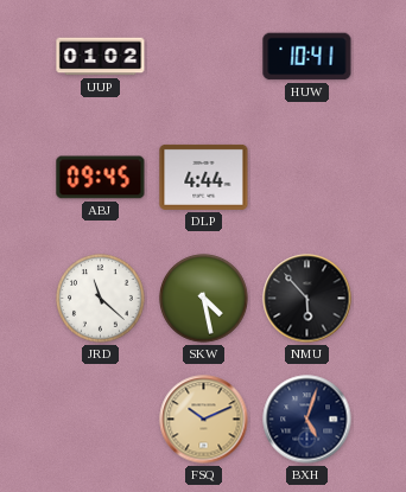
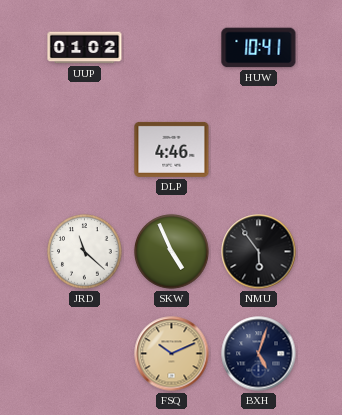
ABJ: 09:45 -> none (101, 178)
DLP: 4:44 -> 4:46 (172, 149)
SKW: 4:28 -> 4:56 (172, 252)
NMU: 5:53 -> 5:54 (259, 252)
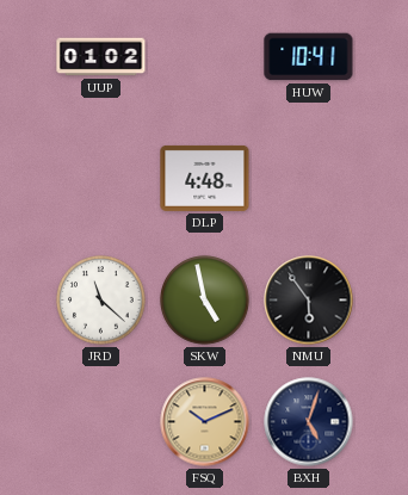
DLP: 4:46 -> 4:48 (205, 178)
SKW: 4:56 -> 4:58 (205, 301)
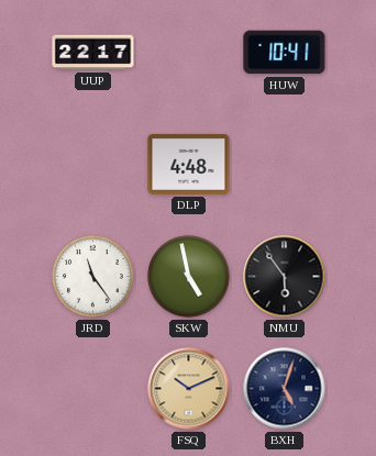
UUP: 01:02 -> 22:17 (93, 53)
JRD: 11:22 -> 11:24 (93, 277)
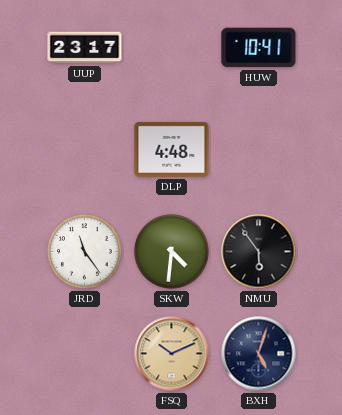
UUP: 22:17 -> 23:17 (85, 48)
SKW: 4:58 -> 4:31 (172, 252)
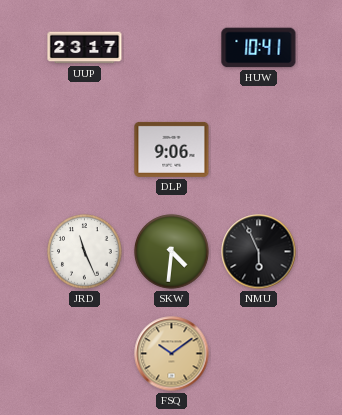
DLP: 4:48 -> 9:06 (172, 149)
JRD: 11:24 -> 11:26 (85, 252)
NMU: 5:54 -> 5:56 (259, 252)
FSQ: 10:11 -> 10:09 (172, 354)
BXH: 5:03 -> none (259, 354)
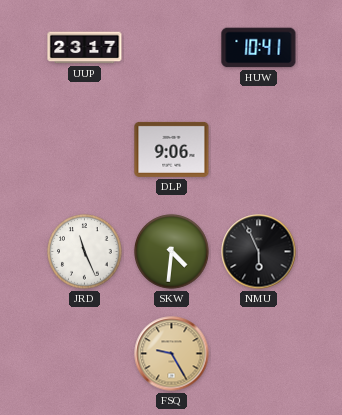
FSQ: 10:09 -> 9:25 (172, 354)
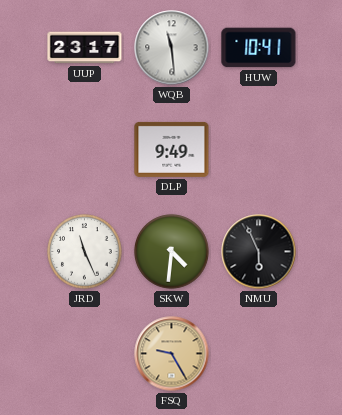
WQB: none -> 11:29 (172, 48)
DLP: 9:06 -> 9:49 (172, 149)
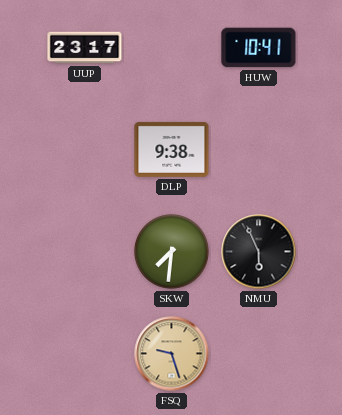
WQB: 11:29 -> none (172, 48)
DLP: 9:49 -> 9:38 (172, 149)
JRD: 11:26 -> none (85, 252)
SKW: 4:31 -> 7:31 (172, 252)
FSQ: 9:25 -> 9:27 (172, 354)
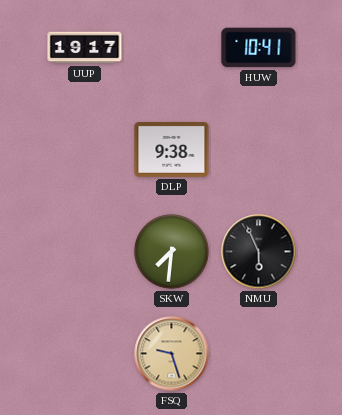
UUP: 23:17 -> 19:17 (85, 48)
